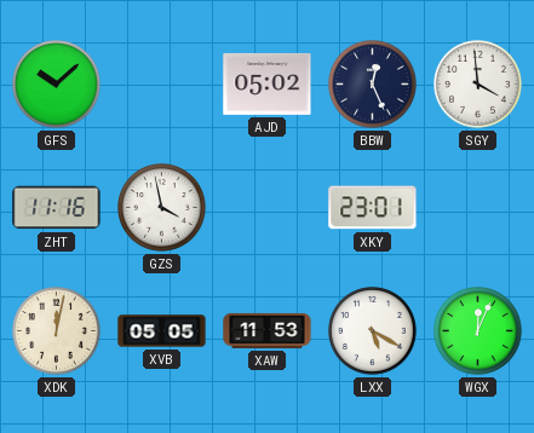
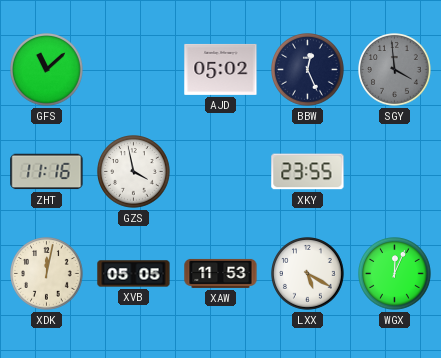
GFS: 10:08 -> 11:08 (47, 70)
SGY dial: white -> grey (395, 70)
XKY: 23:01 -> 23:55 (308, 172)
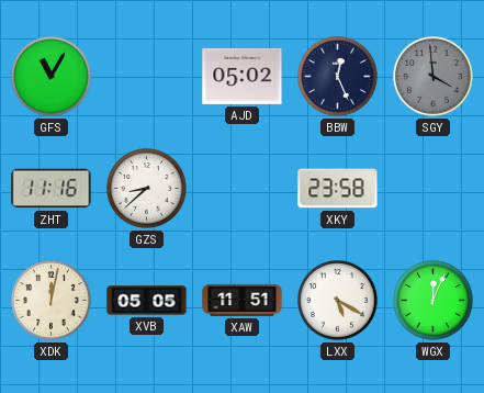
GFS: 11:08 -> 11:05 (52, 77)
GZS: 3:58 -> 8:38 (147, 189)
XKY: 23:55 -> 23:58 (338, 189)
XAW: 11:53 -> 11:51 (243, 300)
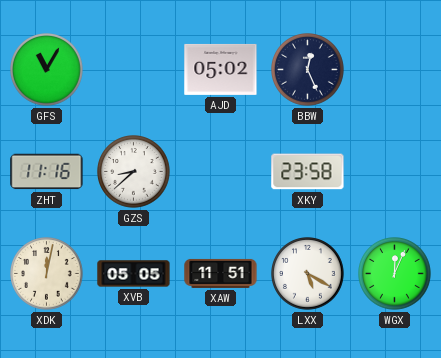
SGY: 3:59 -> none (434, 77)
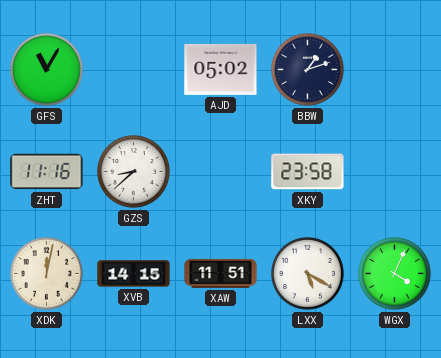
BBW: 12:26 -> 1:12 (308, 70)
XVB: 05:05 -> 14:15 (134, 274)
WGX: 12:04 -> 4:04 (395, 274)
